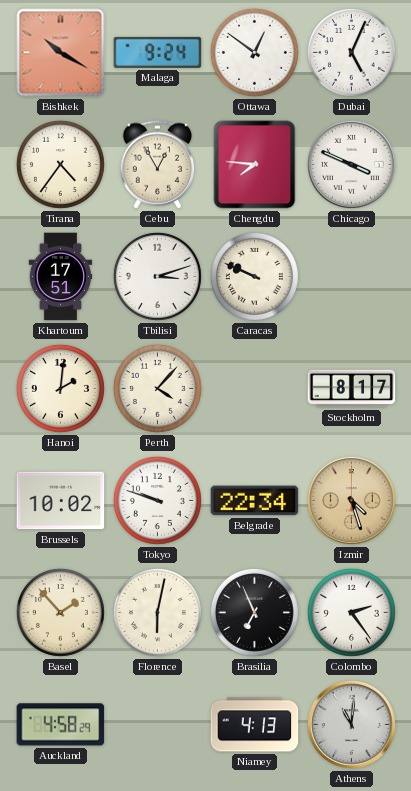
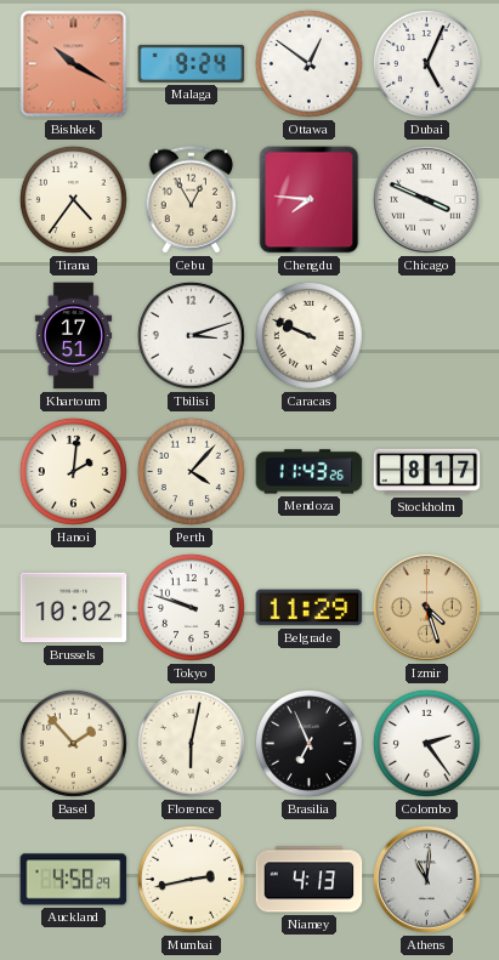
Mendoza: none -> 11:43 (310, 472)
Belgrade: 22:34 -> 11:29 (310, 608)
Mumbai: none -> 2:43 (191, 879)
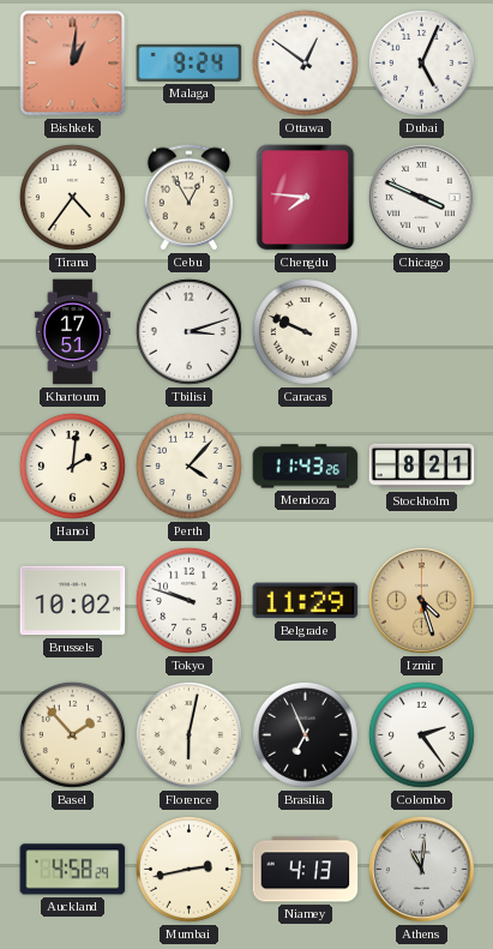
Bishkek: 10:20 -> 1:01 (73, 64)
Stockholm: 8:17 -> 8:21 (422, 467)
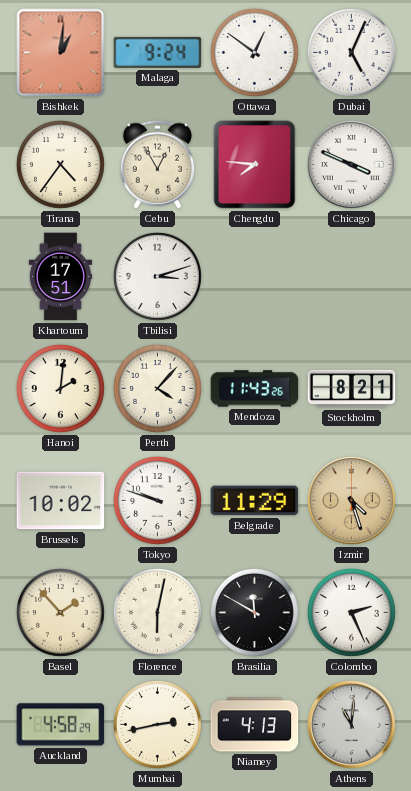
Caracas: 9:49 -> none (305, 331)
Brasilia: 6:56 -> 11:50 (254, 612)
Colombo: 2:24 -> 2:26 (351, 612)
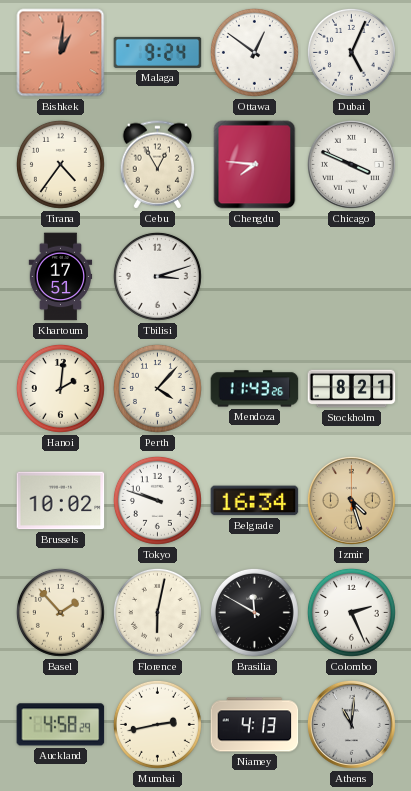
Belgrade: 11:29 -> 16:34 (255, 501)
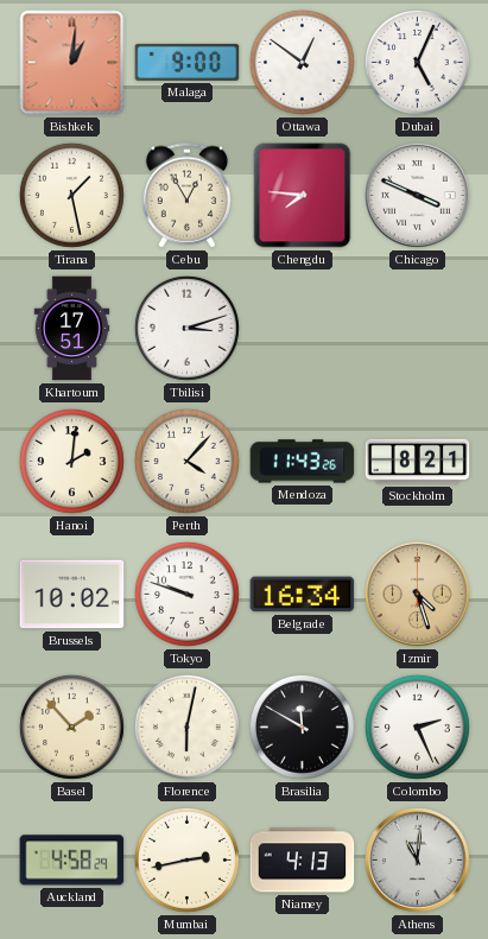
Malaga: 9:24 -> 9:00 (188, 62)
Tirana: 4:36 -> 1:28 (71, 195)
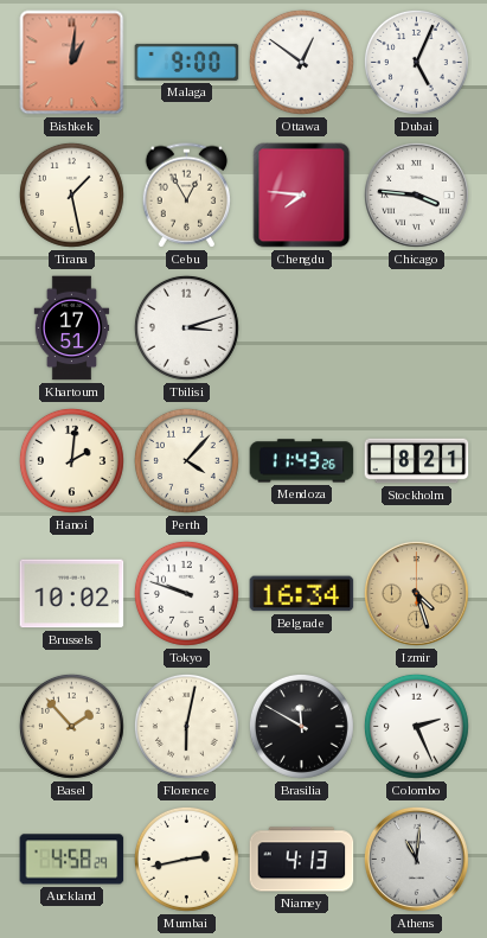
Chicago: 3:49 -> 3:46 (416, 194)
